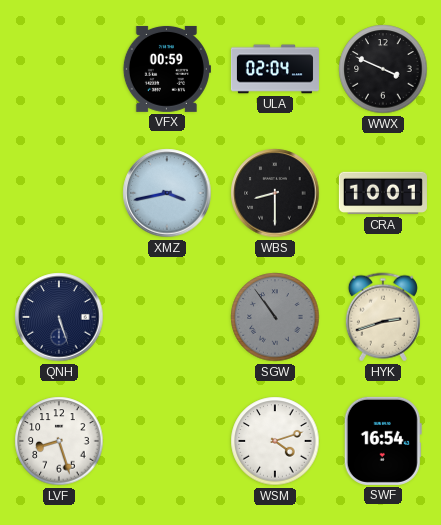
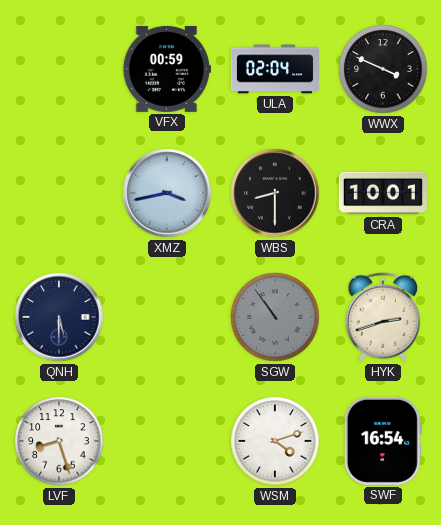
QNH: 5:27 -> 5:30 (59, 317)
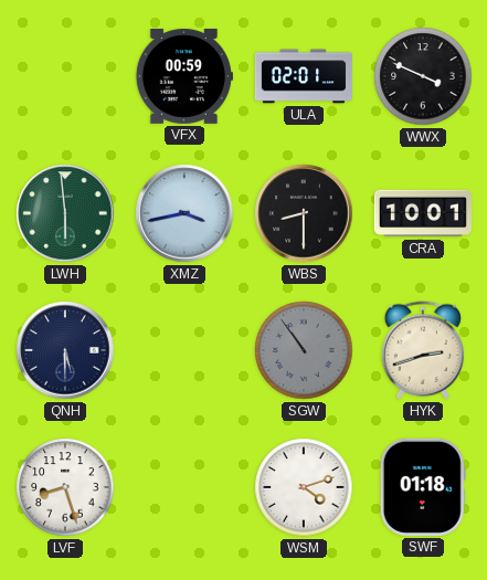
ULA: 02:04 -> 02:01 (304, 76)
LWH: none -> 5:59 (65, 213)
SWF: 16:54 -> 01:18 (423, 487)
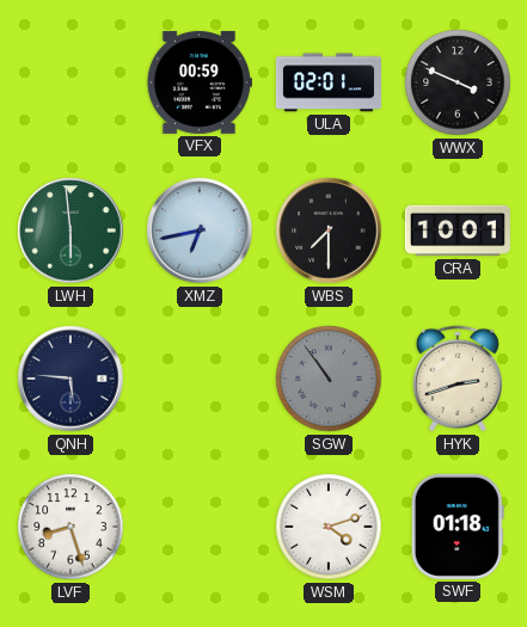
XMZ: 3:43 -> 6:43 (200, 230)
WBS: 8:30 -> 7:30 (329, 230)
QNH: 5:30 -> 5:46 (71, 379)
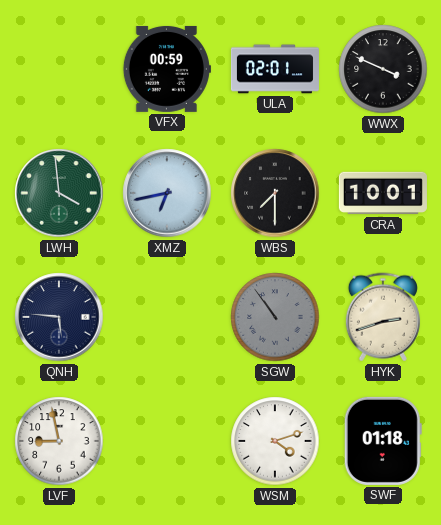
LWH: 5:59 -> 3:59 (59, 193)
LVF: 8:27 -> 8:58 (59, 441)
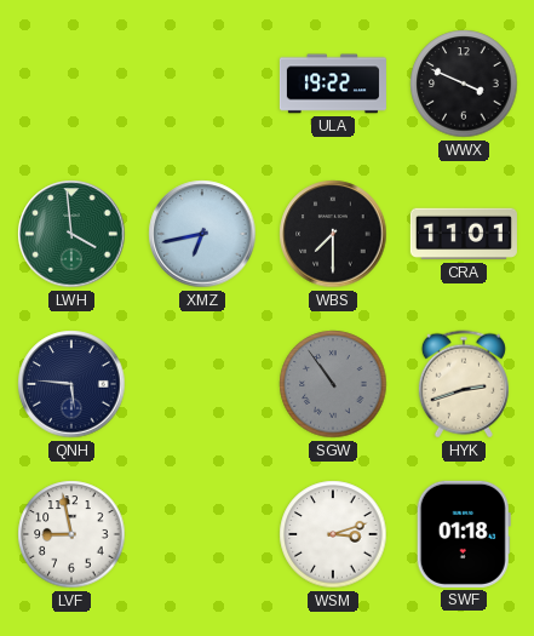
VFX: 00:59 -> none (166, 69)
ULA: 02:01 -> 19:22 (333, 84)
CRA: 10:01 -> 11:01 (464, 234)
WSM: 4:12 -> 3:12 (333, 534)
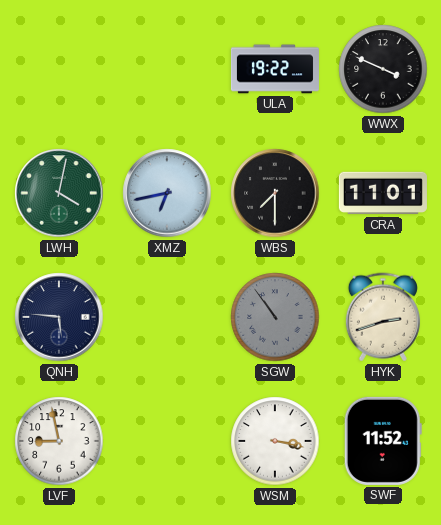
LWH: 3:59 -> 4:02 (59, 193)
WSM: 3:12 -> 3:17 (275, 441)
SWF: 01:18 -> 11:52 (383, 441)
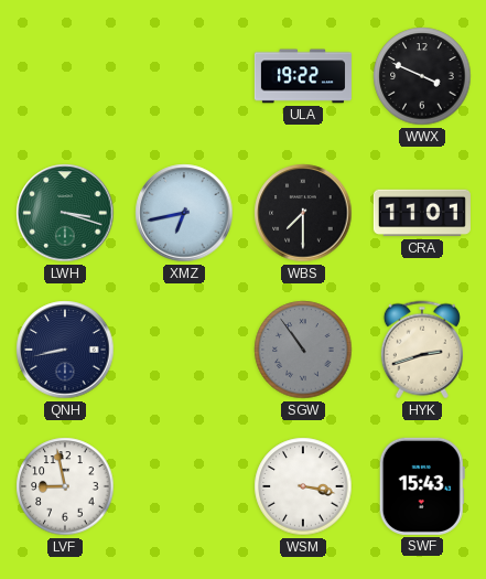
LWH: 4:02 -> 3:18 (65, 213)
QNH: 5:46 -> 8:43 (65, 350)
SWF: 11:52 -> 15:43 (422, 486)
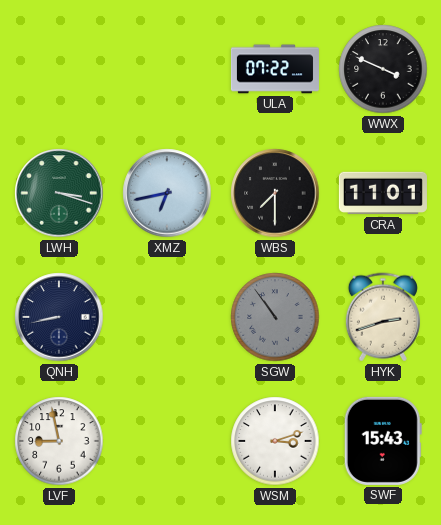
ULA: 19:22 -> 07:22 (275, 69)
WSM: 3:17 -> 3:12 (275, 441)
